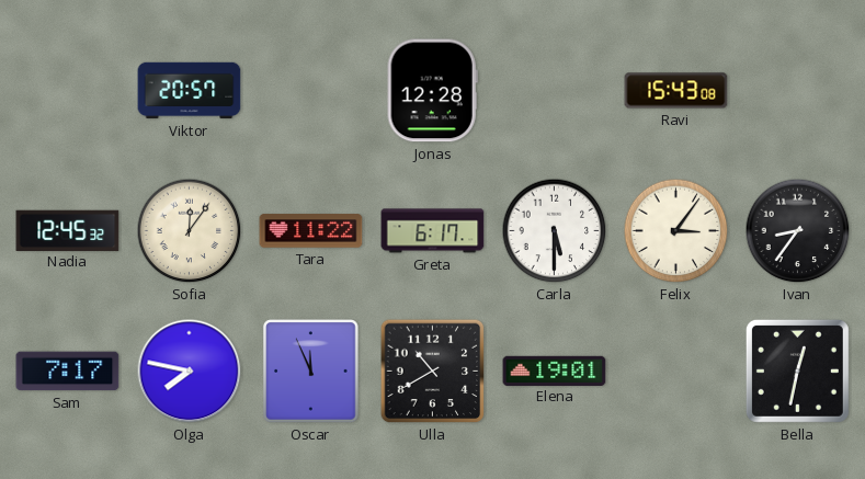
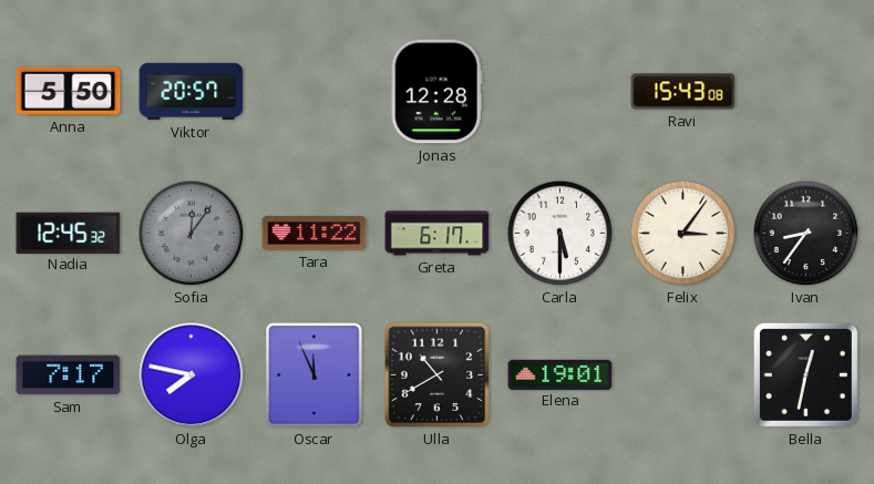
Anna: none -> 5:50 (69, 91)
Sofia dial: cream -> grey (192, 234)
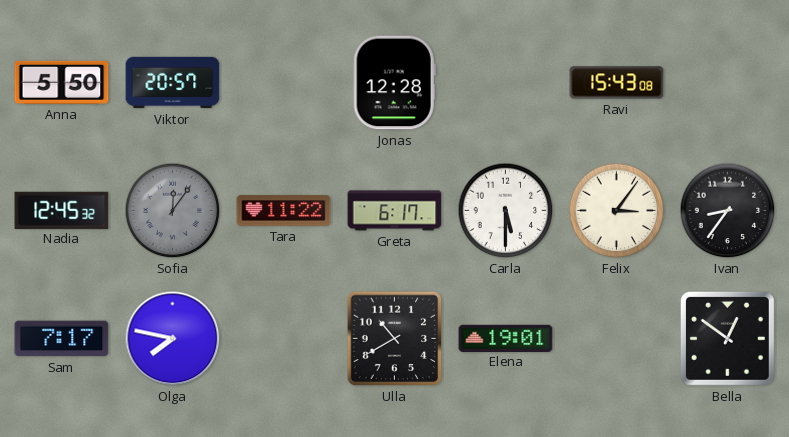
Oscar: 11:56 -> none (315, 375)
Bella: 12:32 -> 12:51 (727, 338)
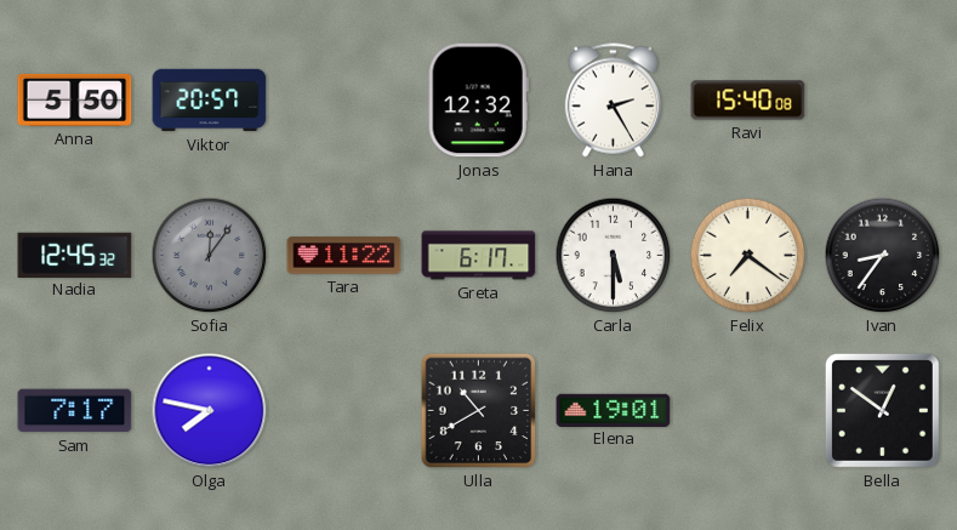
Jonas: 12:28 -> 12:32 (478, 101)
Hana: none -> 2:25 (613, 101)
Ravi: 15:43 -> 15:40 (748, 101)
Felix: 3:06 -> 7:21 (748, 256)
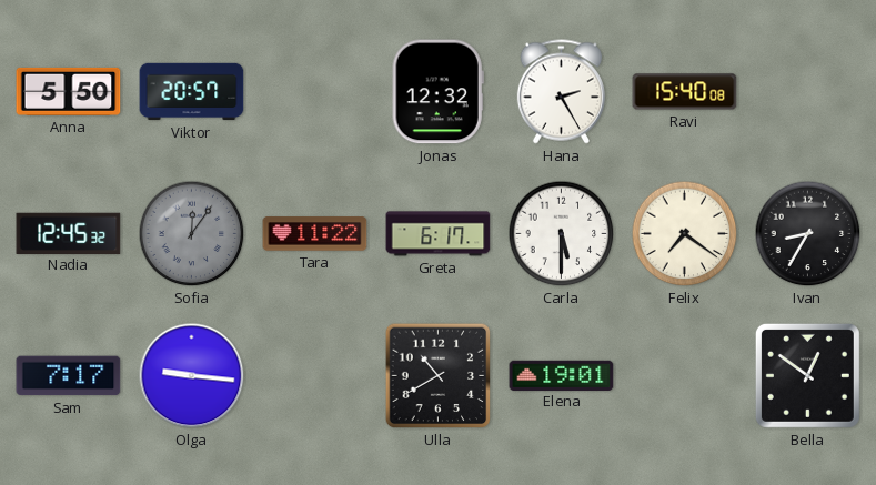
Ivan: 8:36 -> 8:35 (808, 234)
Olga: 7:47 -> 9:16 (192, 376)
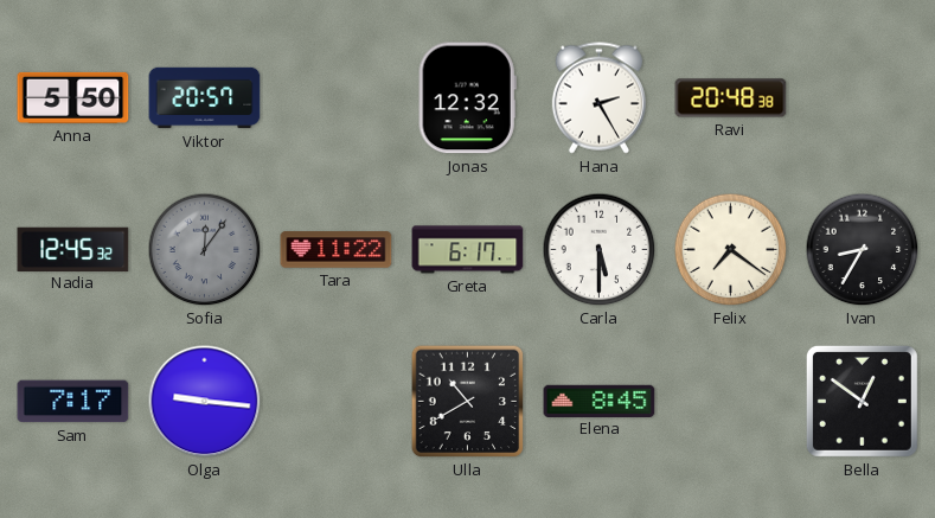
Ravi: 15:40 -> 20:48 (731, 98)
Elena: 19:01 -> 8:45 (600, 401)
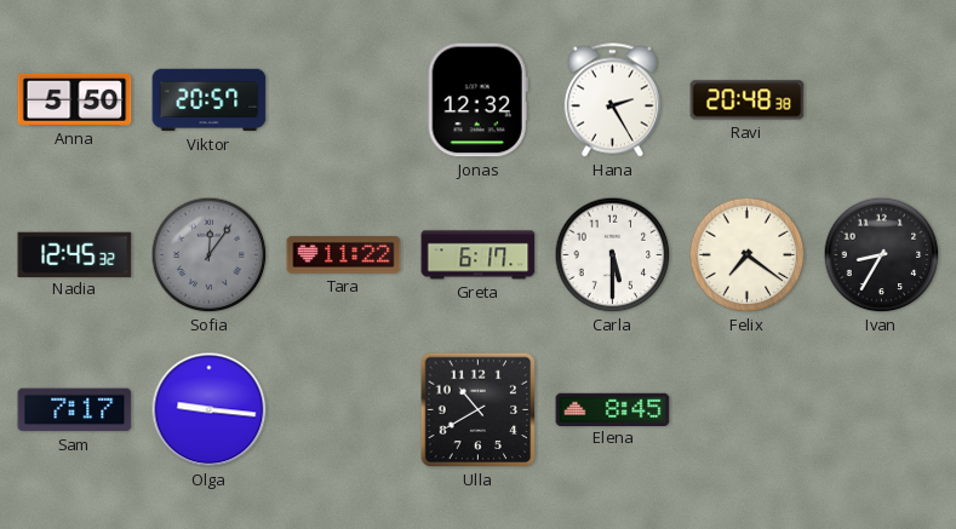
Bella: 12:51 -> none (862, 401)
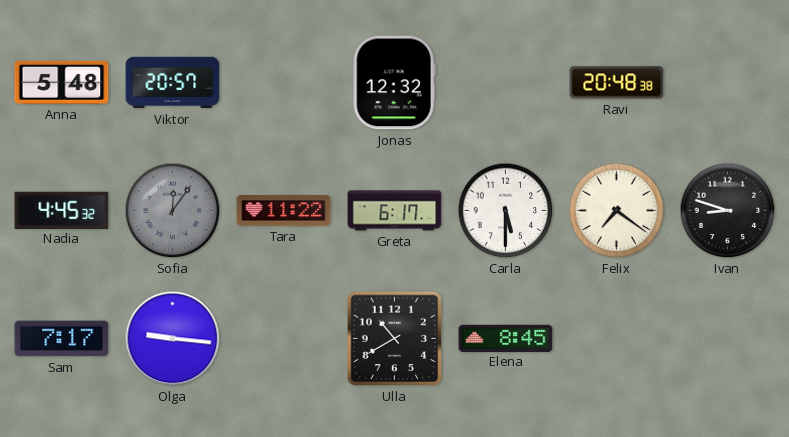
Anna: 5:50 -> 5:48 (62, 82)
Hana: 2:25 -> none (612, 100)
Nadia: 12:45 -> 4:45 (62, 210)
Ivan: 8:35 -> 8:48 (728, 211)
